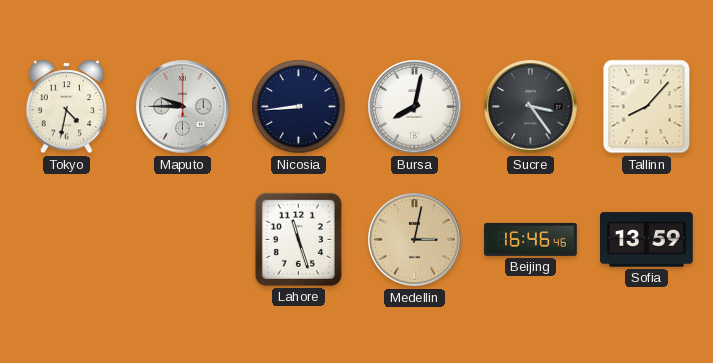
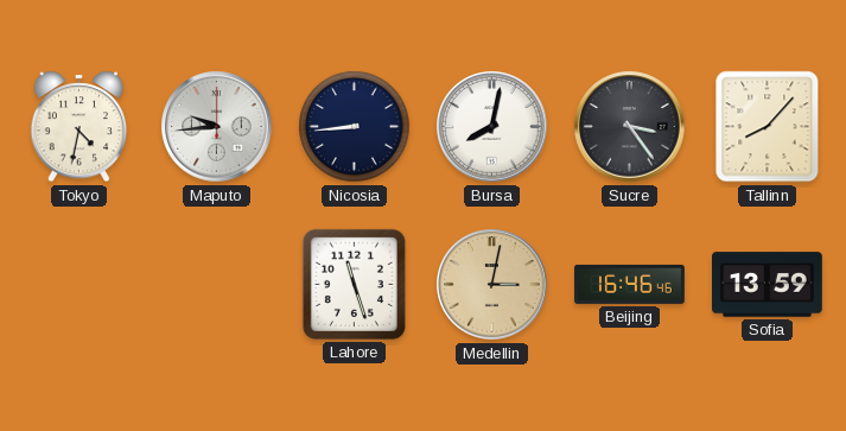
Maputo: 9:45 -> 9:44 (217, 127)
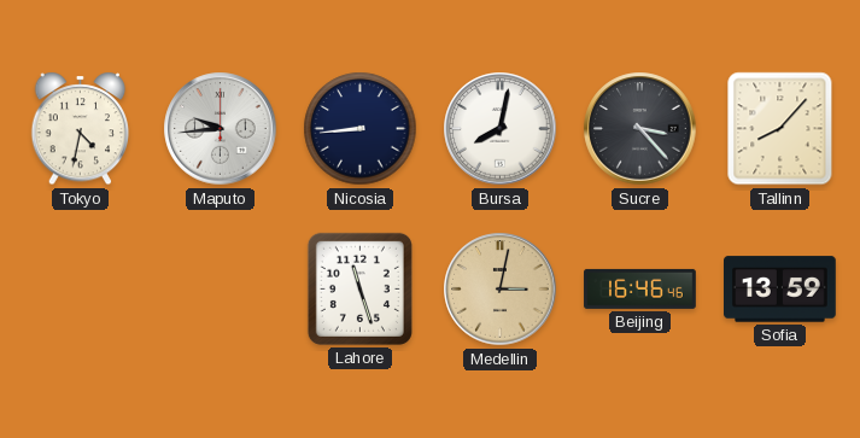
Sucre: 3:24 -> 3:23 (640, 129)
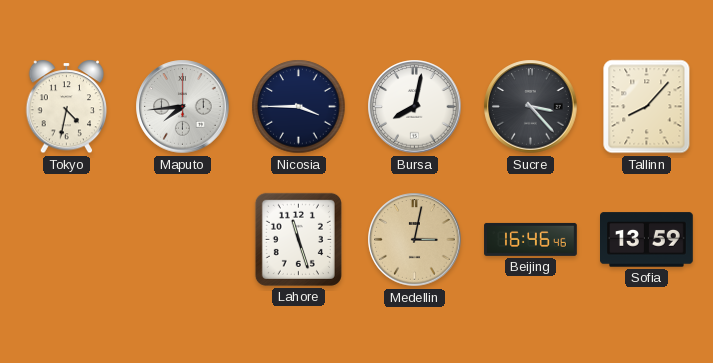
Maputo: 9:44 -> 7:44 (183, 107)
Nicosia: 8:44 -> 3:45 (299, 107)
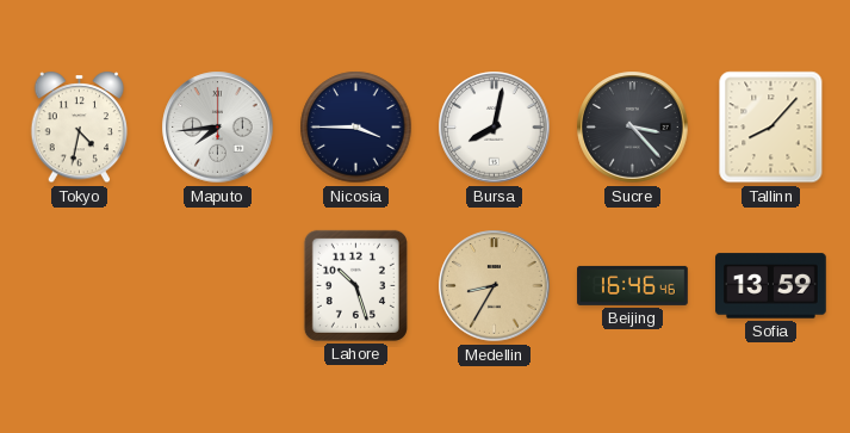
Lahore: 11:27 -> 10:27 (355, 285)
Medellin: 3:02 -> 8:35 (495, 286)
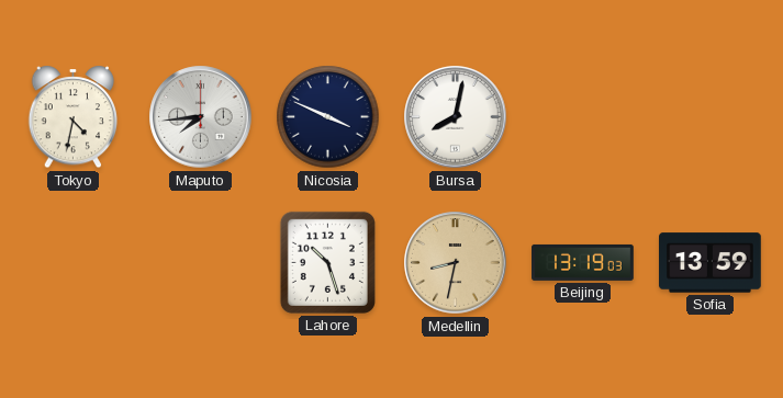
Nicosia: 3:45 -> 3:49 (328, 117)
Sucre: 3:23 -> none (633, 128)
Tallinn: 8:07 -> none (771, 128)
Medellin: 8:35 -> 8:32 (456, 263)
Beijing: 16:46 -> 13:19 (583, 262)
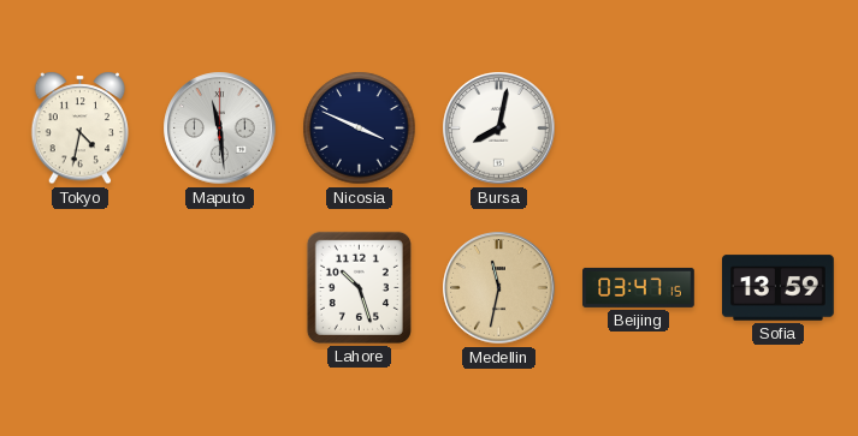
Maputo: 7:44 -> 11:29 (220, 129)
Medellin: 8:32 -> 11:32 (499, 288)
Beijing: 13:19 -> 03:47 (639, 287)
